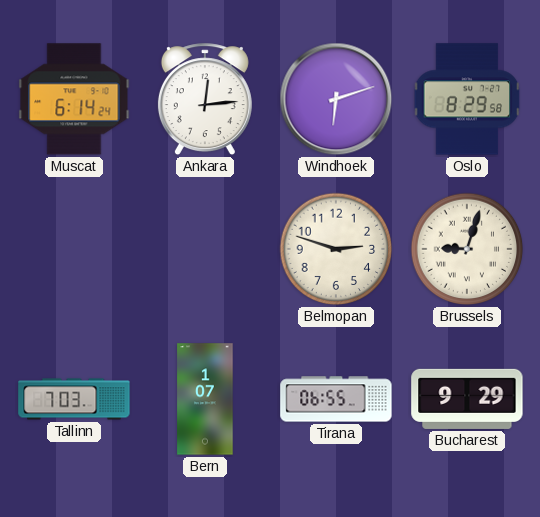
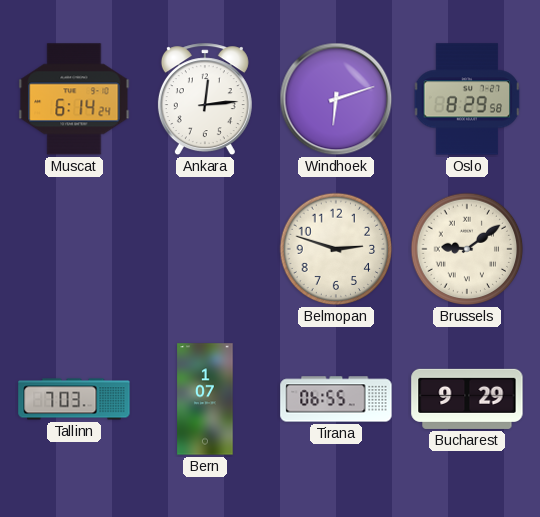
Brussels: 9:03 -> 9:09 (467, 249)
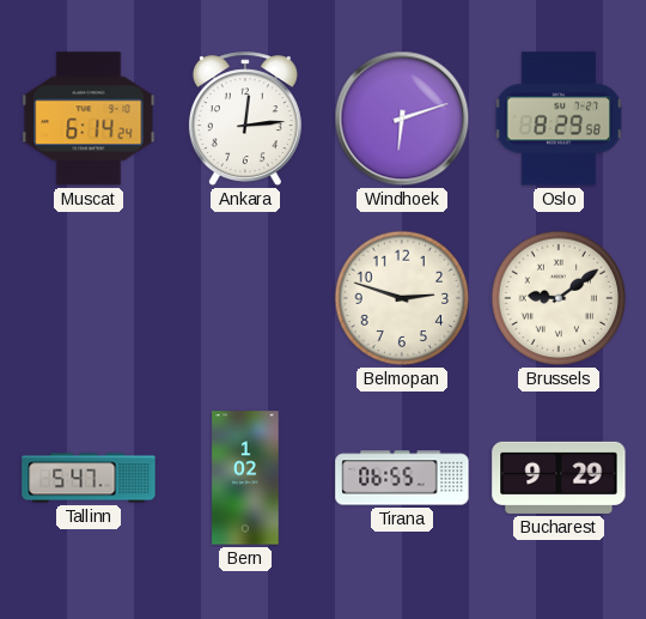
Tallinn: 7:03 -> 5:47 (89, 478)
Bern: 1:07 -> 1:02 (245, 478)
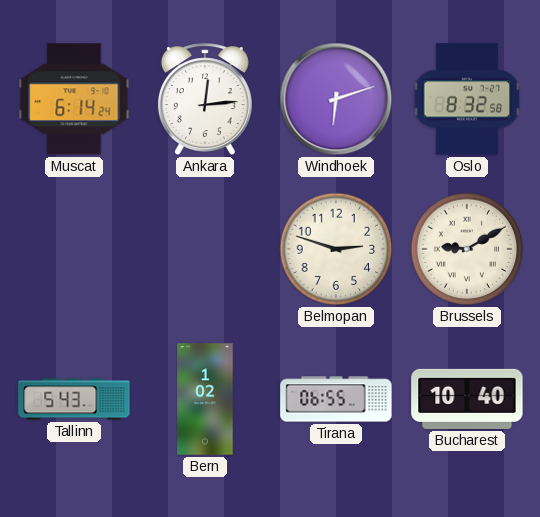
Oslo: 8:29 -> 8:32 (467, 99)
Brussels: 9:09 -> 9:10 (467, 249)
Tallinn: 5:47 -> 5:43 (74, 399)
Bucharest: 9:29 -> 10:40 (467, 399)
